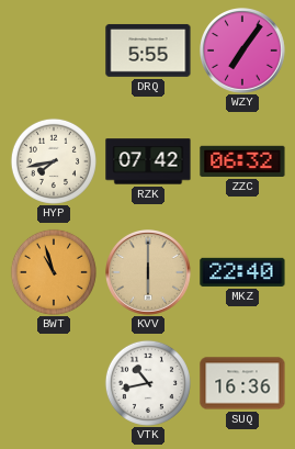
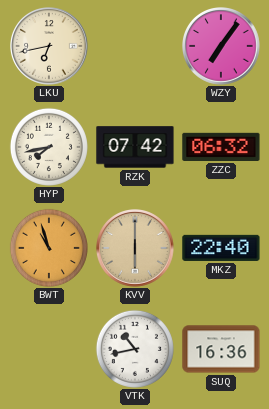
LKU: none -> 6:43 (50, 47)
DRQ: 5:55 -> none (148, 50)
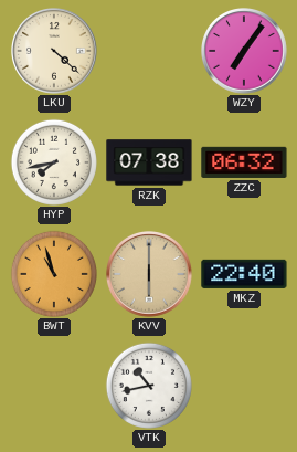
LKU: 6:43 -> 4:22 (55, 52)
RZK: 07:42 -> 07:38 (149, 162)
SUQ: 16:36 -> none (221, 349)
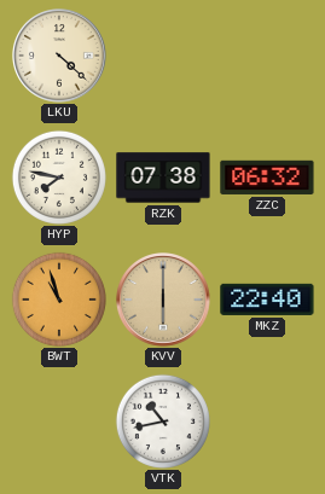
WZY: 7:06 -> none (245, 52)
HYP: 7:43 -> 7:47 (59, 178)
